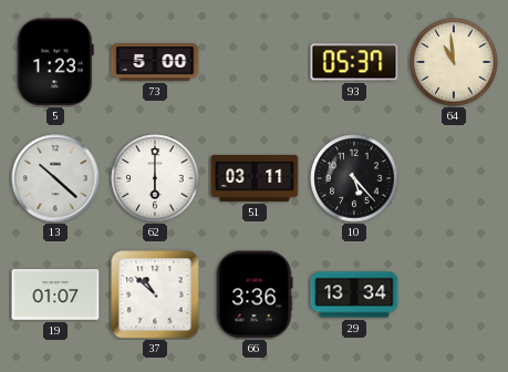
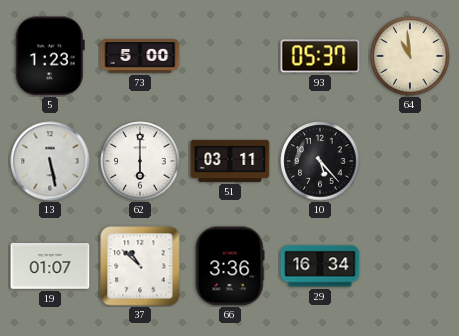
13: 10:22 -> 5:28 (50, 161)
29: 13:34 -> 16:34 (320, 266)
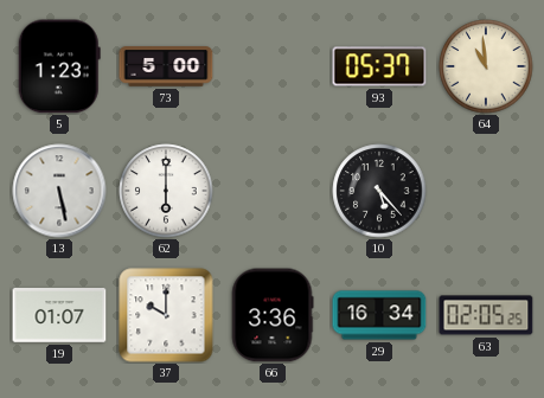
51: 03:11 -> none (230, 161)
37: 10:52 -> 10:00 (166, 315)
63: none -> 02:05 (486, 315)
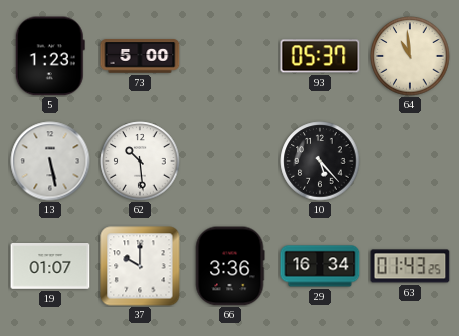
62: 6:00 -> 10:29 (140, 161)
63: 02:05 -> 01:43 (410, 266)
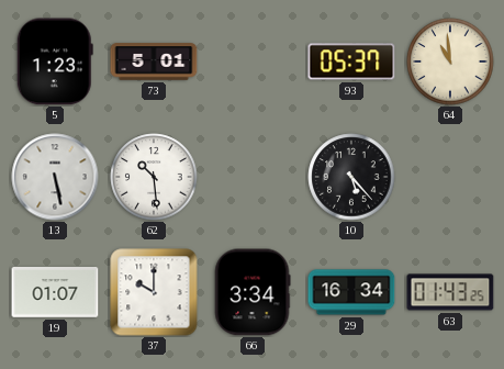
73: 5:00 -> 5:01 (154, 62)
66: 3:36 -> 3:34 (253, 292)
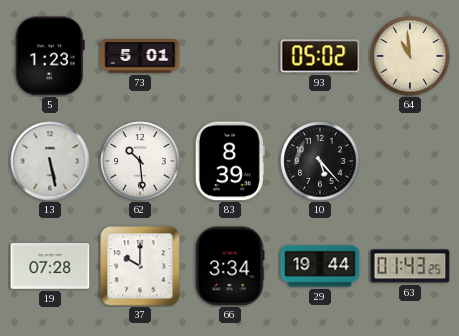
93: 05:37 -> 05:02 (320, 56)
83: none -> 8:39 (230, 161)
19: 01:07 -> 07:28 (50, 267)
29: 16:34 -> 19:44 (320, 266)
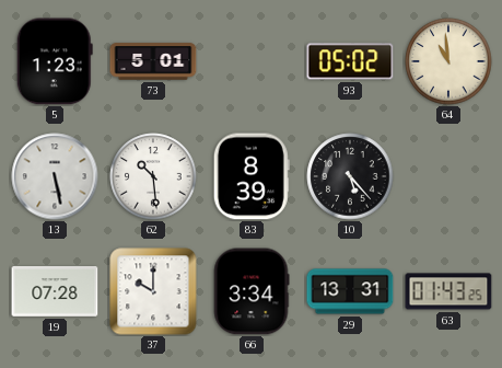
29: 19:44 -> 13:31 (350, 291)
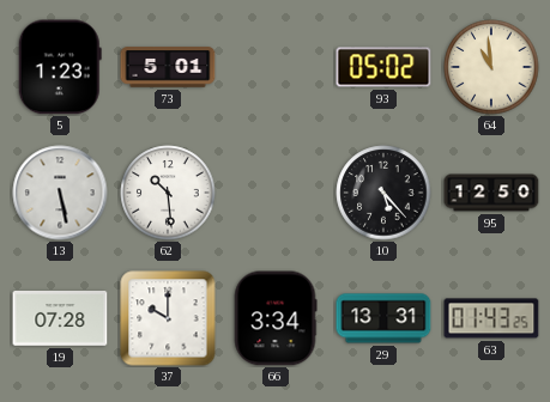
83: 8:39 -> none (252, 176)
95: none -> 12:50 (491, 193)
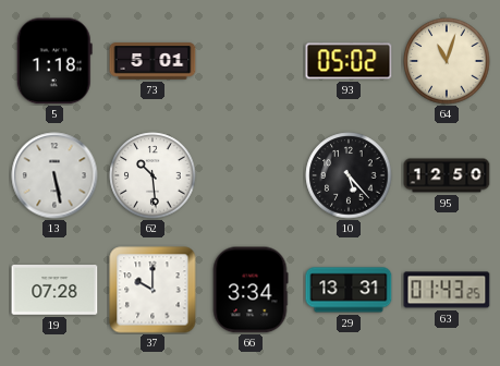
5: 1:23 -> 1:18 (54, 61)
64: 10:59 -> 11:03 (447, 61)
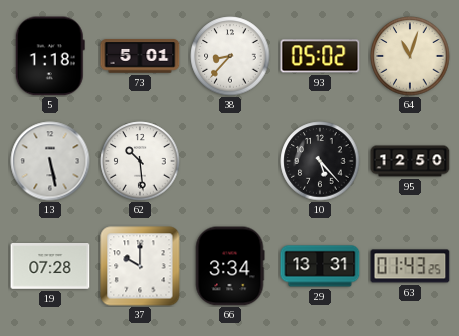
38: none -> 8:37 (230, 56)
